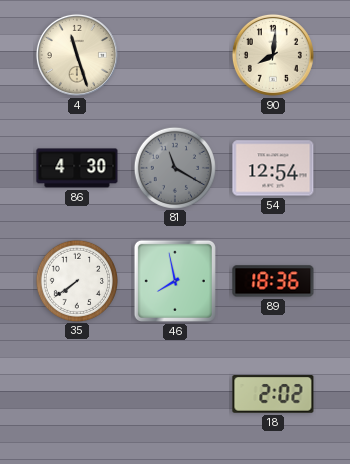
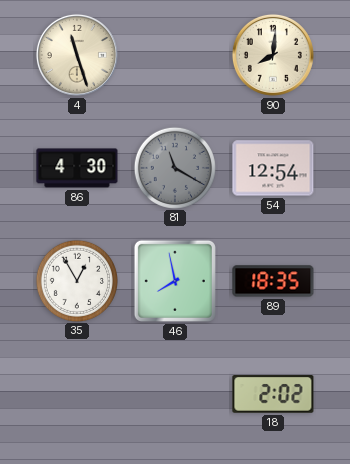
35: 7:39 -> 12:55 (76, 280)
89: 18:36 -> 18:35 (273, 281)
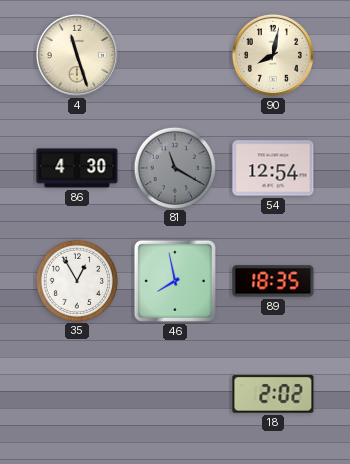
90: 8:01 -> 8:02 (273, 55)
